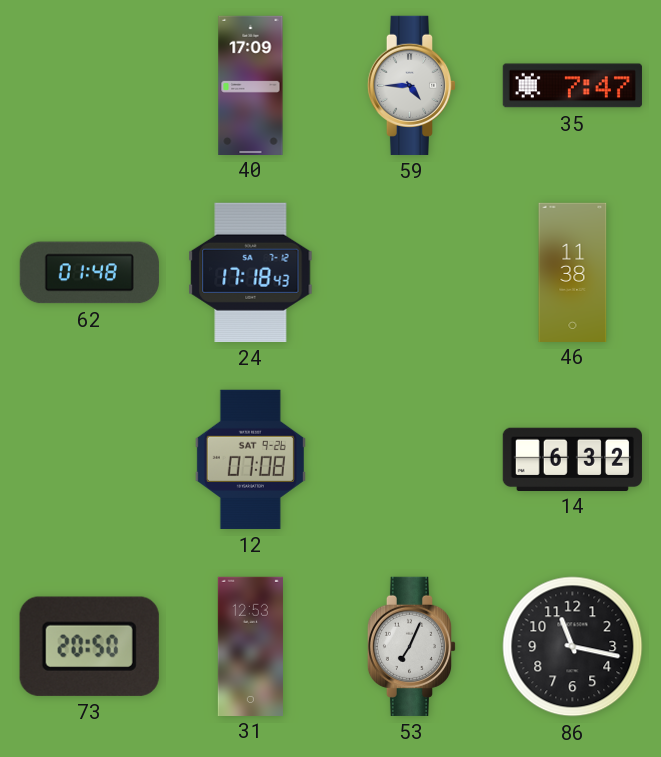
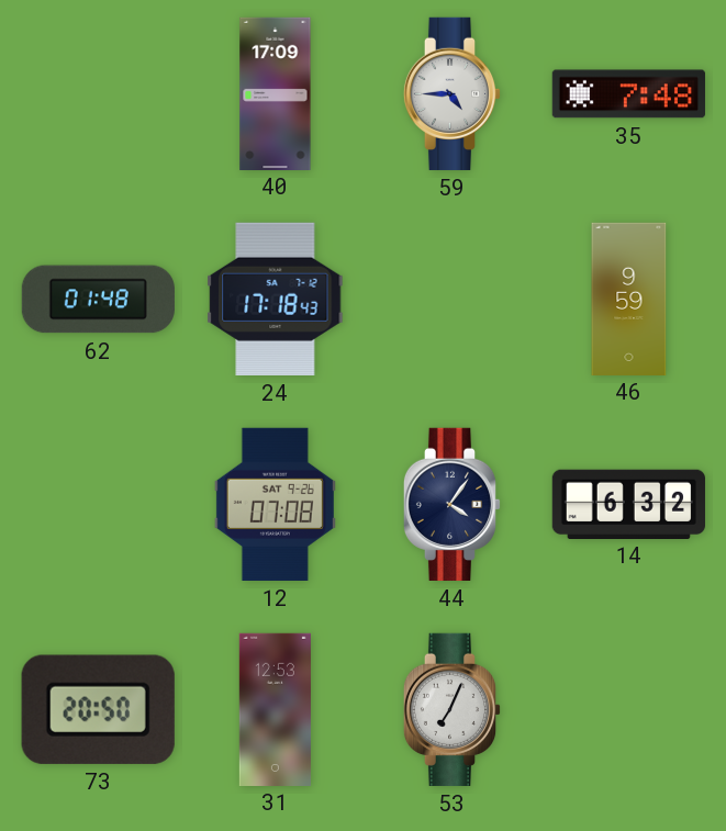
35: 7:47 -> 7:48 (628, 94)
46: 11:38 -> 9:59 (629, 299)
44: none -> 4:06 (453, 504)
86: 11:17 -> none (573, 647)
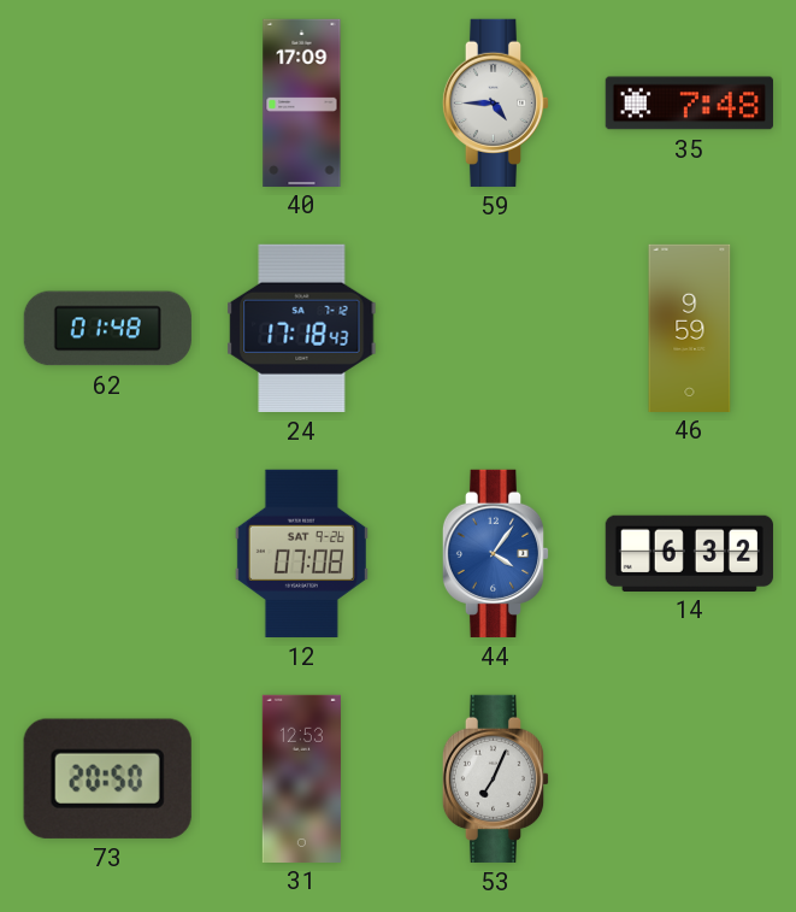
44 dial: navy -> blue (496, 553)
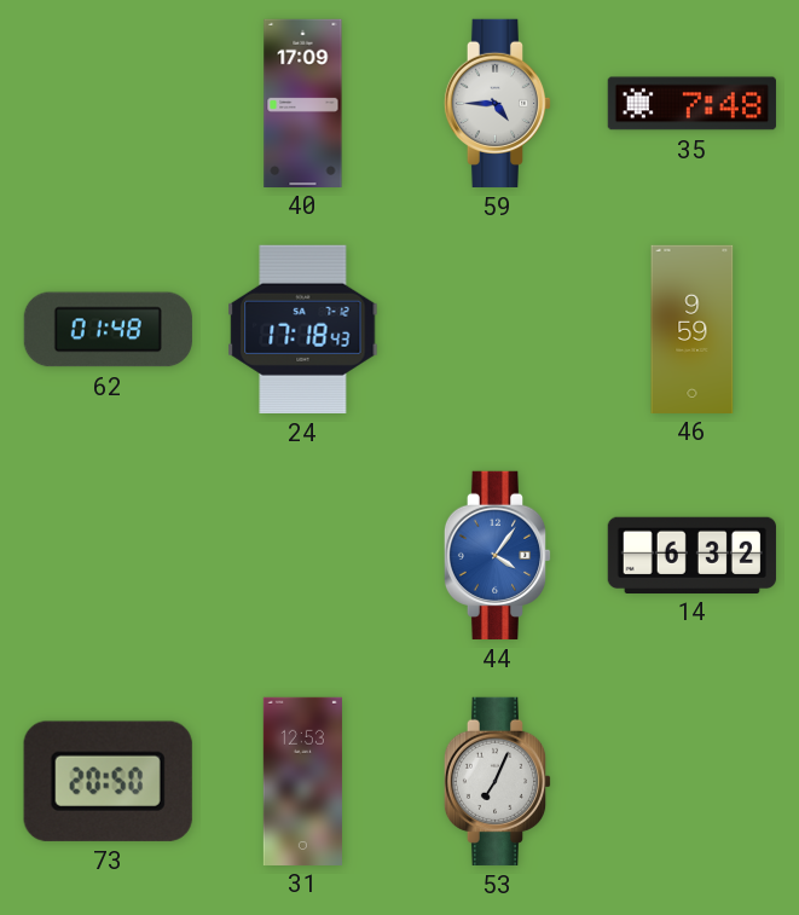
12: 07:08 -> none (301, 553)
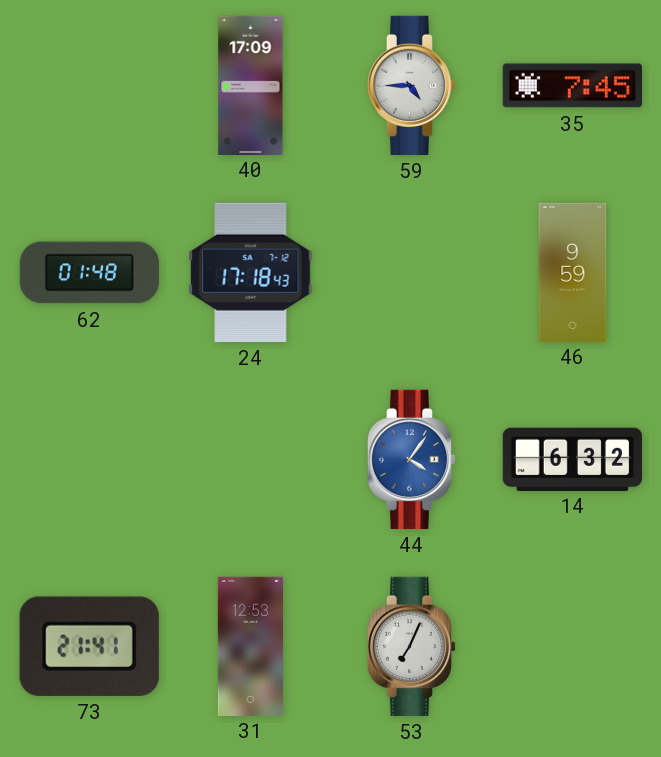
35: 7:48 -> 7:45 (572, 86)
73: 20:50 -> 21:41 (89, 646)
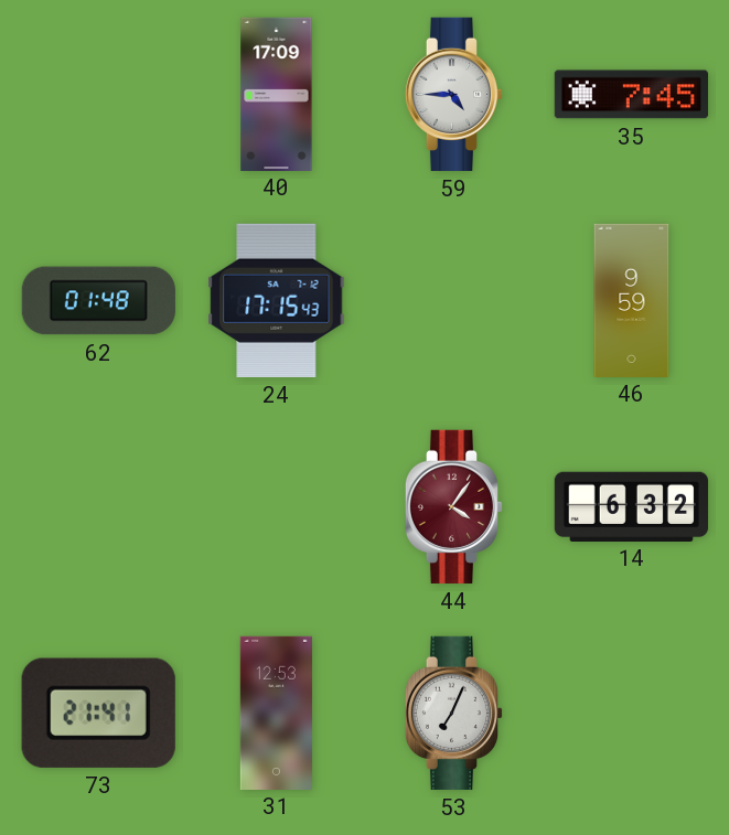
24: 17:18 -> 17:15 (277, 300)
44 dial: blue -> burgundy (454, 506)
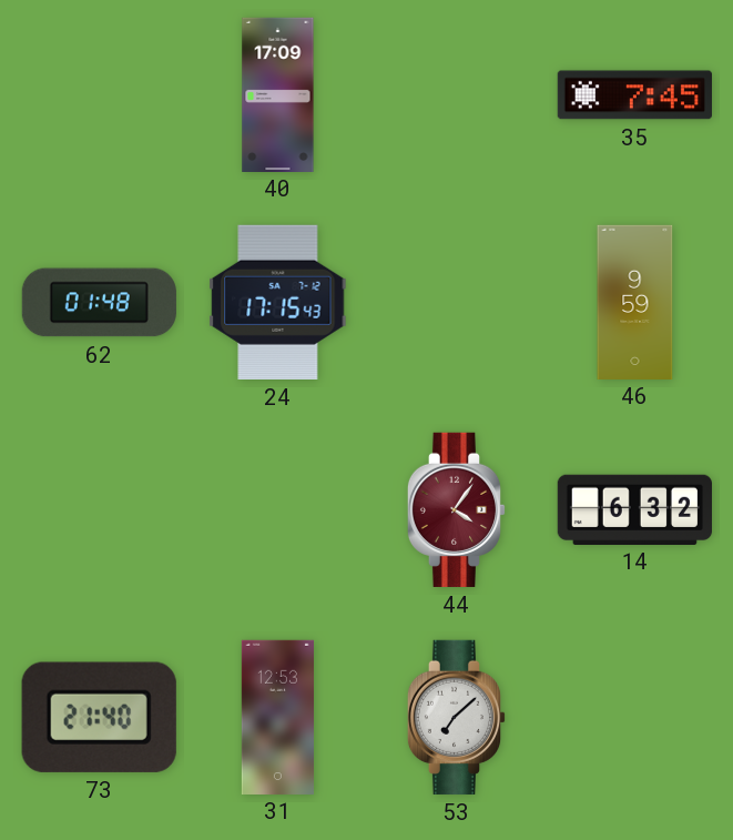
59: 4:45 -> none (454, 94)
73: 21:41 -> 21:40 (99, 717)
53: 7:04 -> 7:08 (457, 717)
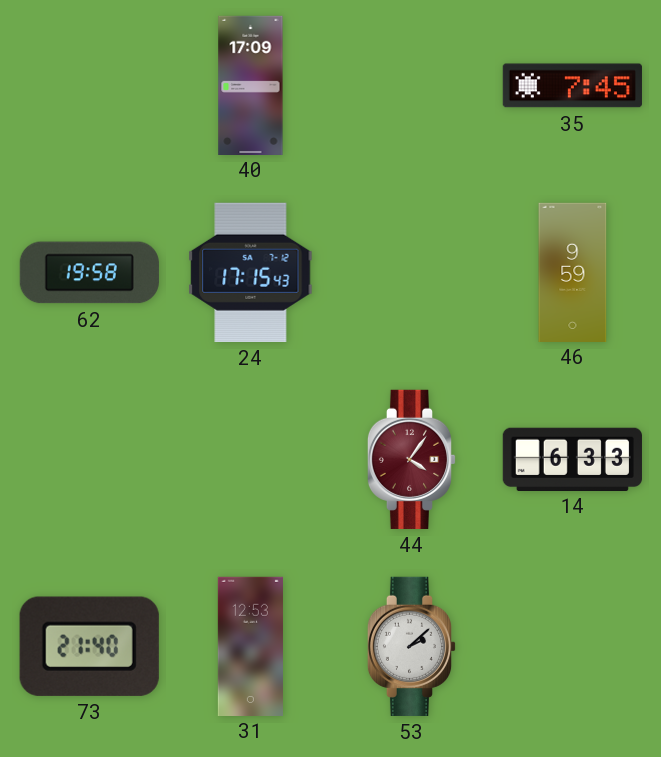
62: 01:48 -> 19:58 (89, 273)
14: 6:32 -> 6:33 (572, 459)
53: 7:08 -> 2:08 (412, 646)
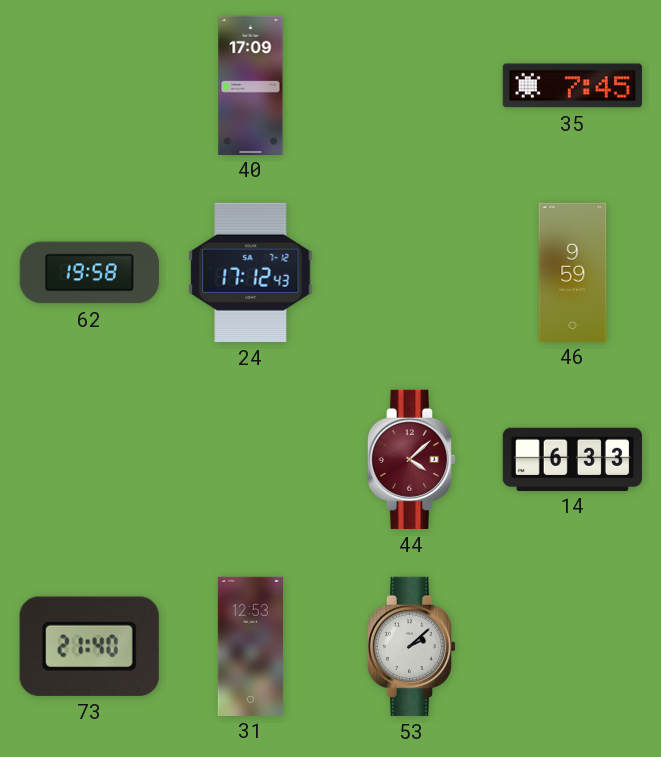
24: 17:15 -> 17:12 (251, 272)
44: 4:06 -> 4:08 (412, 459)
